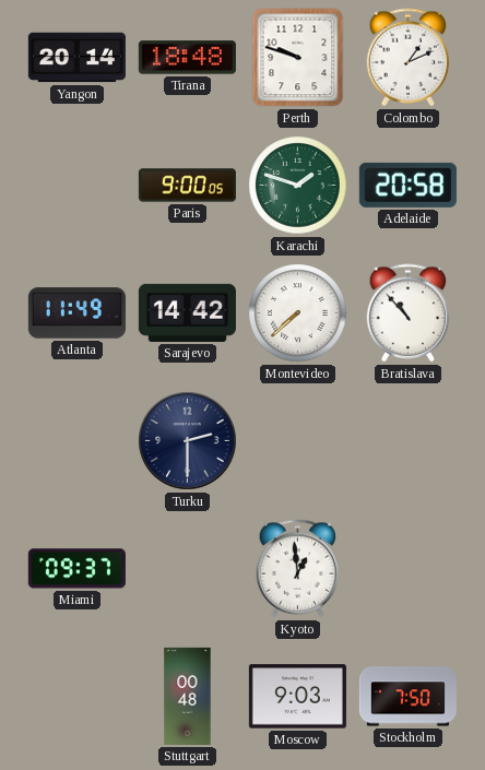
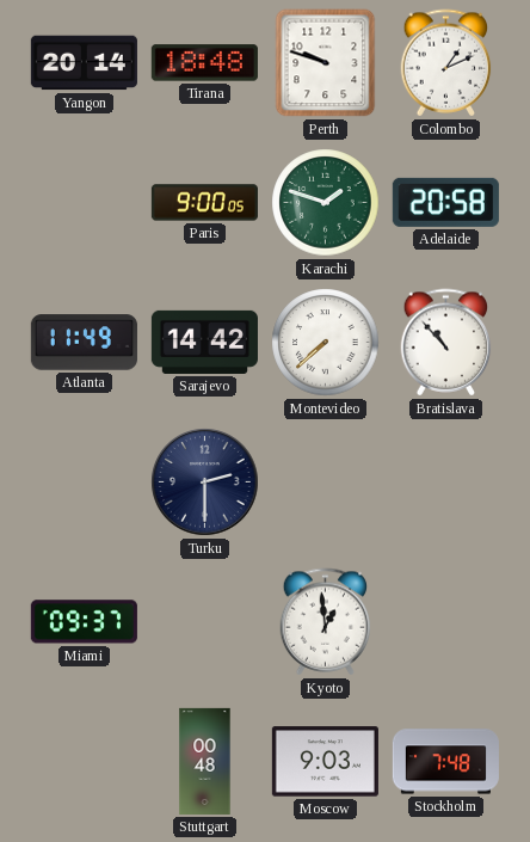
Stockholm: 7:50 -> 7:48 (445, 762)
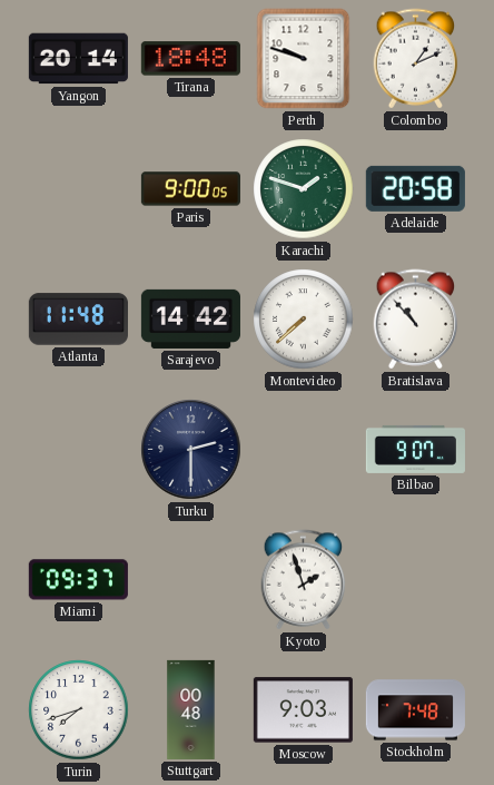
Atlanta: 11:49 -> 11:48 (78, 320)
Bilbao: none -> 9:07 (415, 449)
Kyoto: 12:59 -> 1:57 (304, 580)
Turin: none -> 7:42 (79, 710)
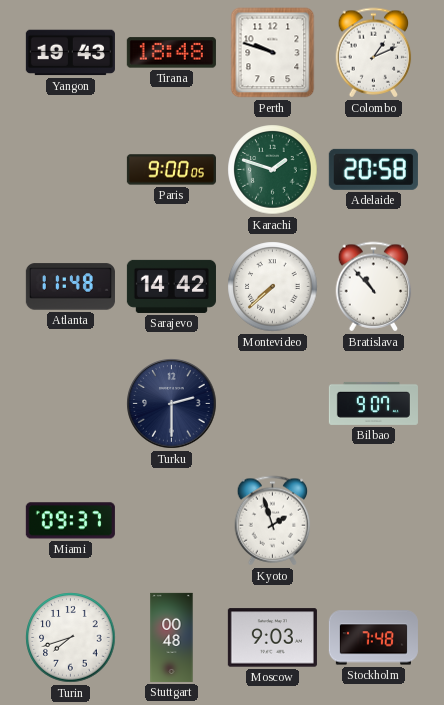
Yangon: 20:14 -> 19:43 (70, 53)
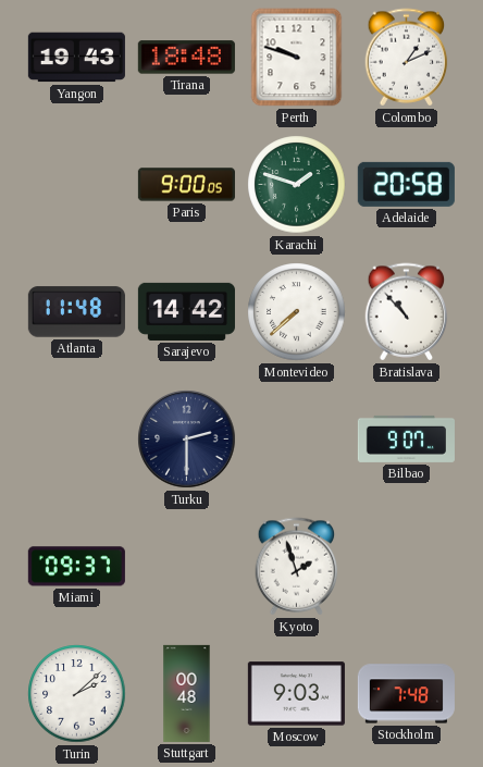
Turin: 7:42 -> 2:08 (77, 694)
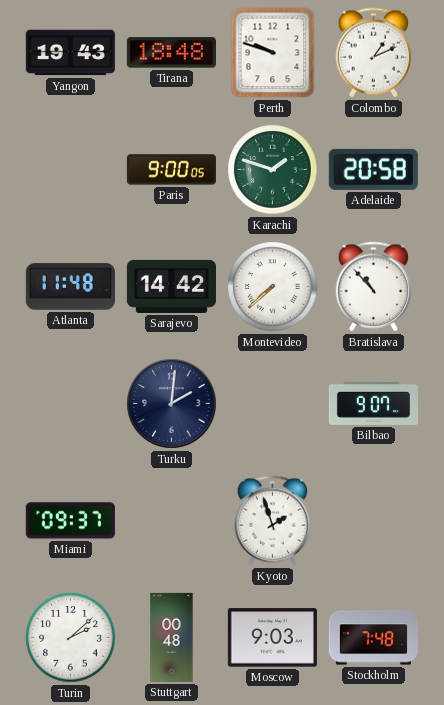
Turku: 2:30 -> 2:01 (172, 404)
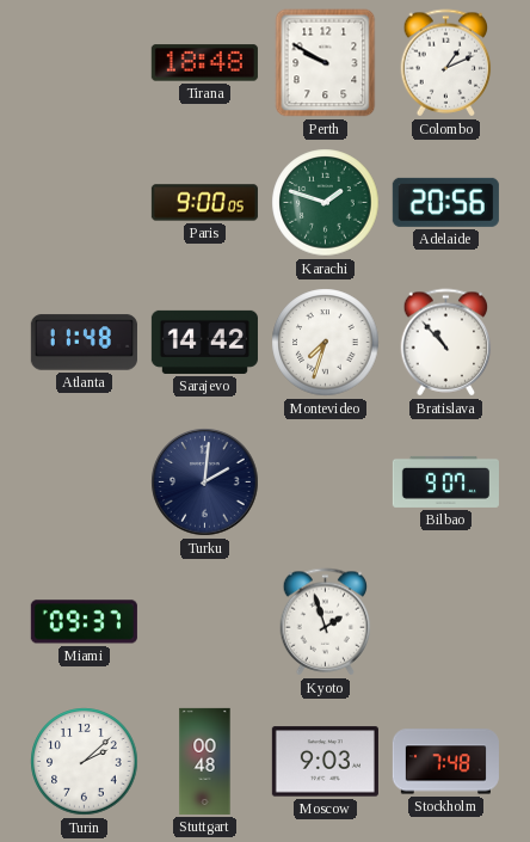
Yangon: 19:43 -> none (70, 53)
Perth: 9:48 -> 9:50 (326, 63)
Adelaide: 20:58 -> 20:56 (445, 202)
Montevideo: 7:38 -> 7:33 (326, 343)
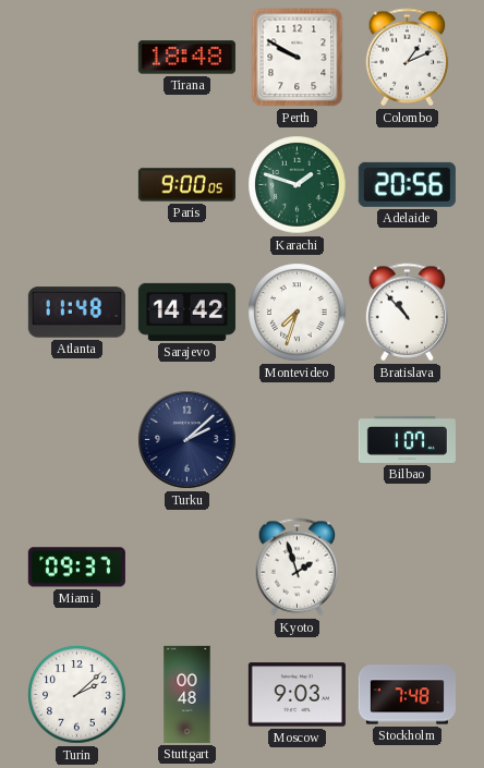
Turku: 2:01 -> 2:08 (187, 440)
Bilbao: 9:07 -> 1:07 (407, 439)
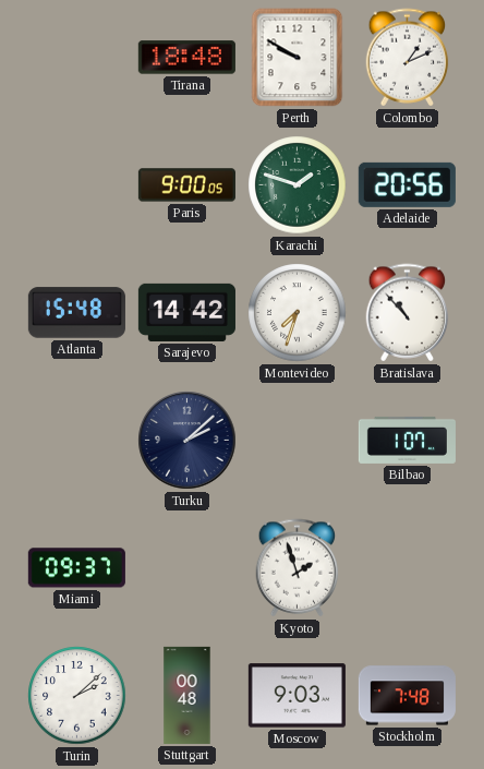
Atlanta: 11:48 -> 15:48 (76, 313)
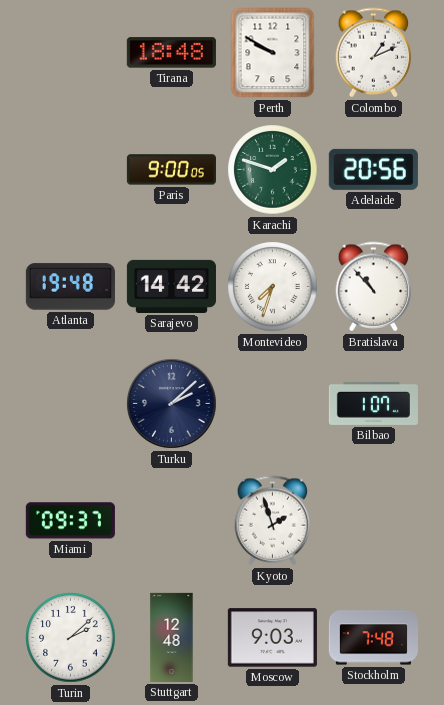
Atlanta: 15:48 -> 19:48 (70, 287)
Stuttgart: 00:48 -> 12:48 (172, 637)
